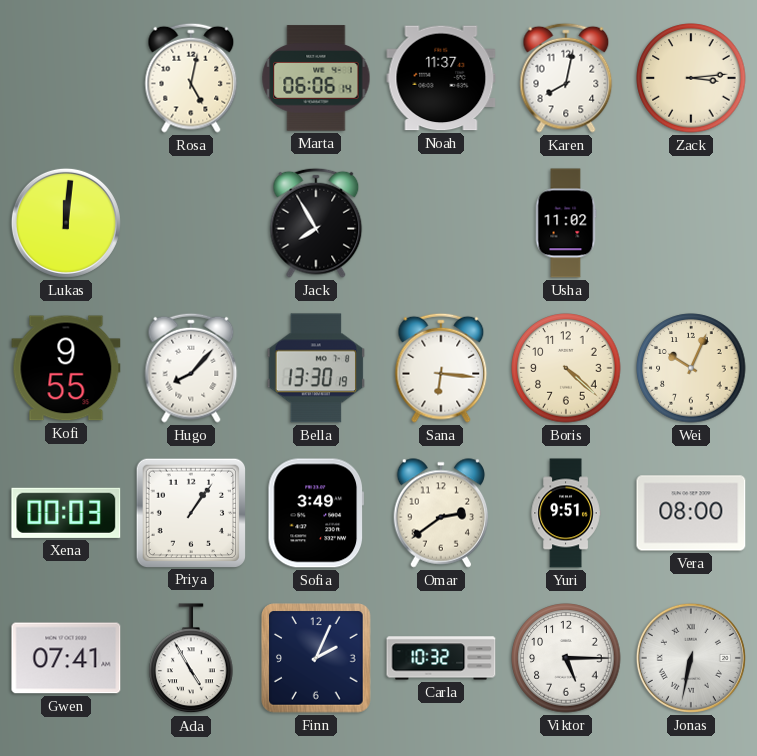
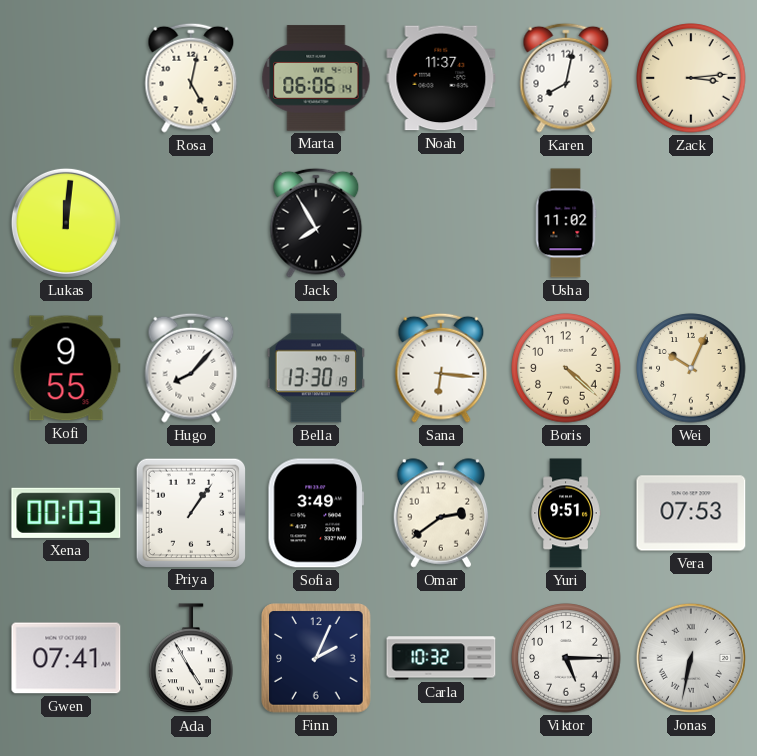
Vera: 08:00 -> 07:53 (691, 513)
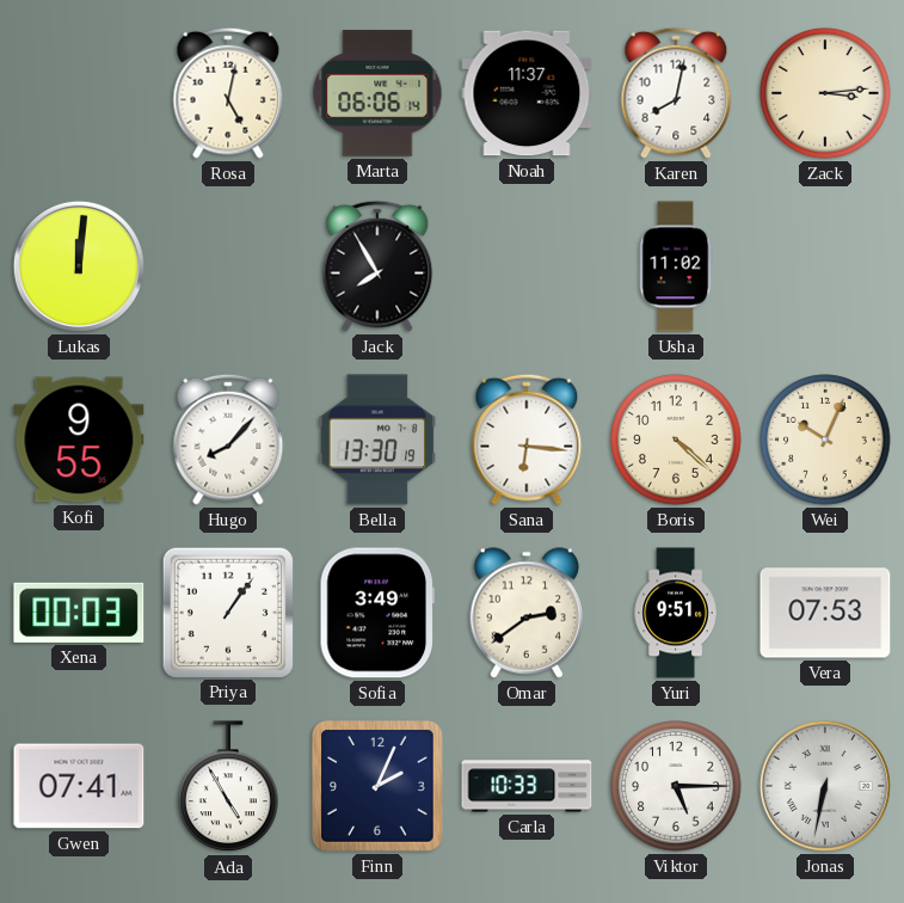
Carla: 10:32 -> 10:33 (527, 786)
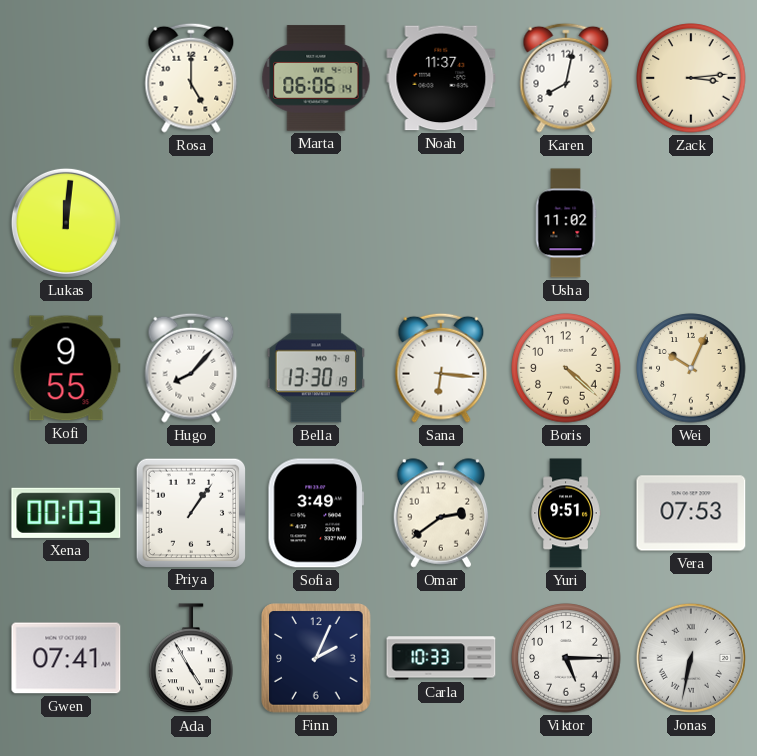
Rosa: 5:02 -> 5:00 (191, 78)
Jack: 7:55 -> none (377, 266)
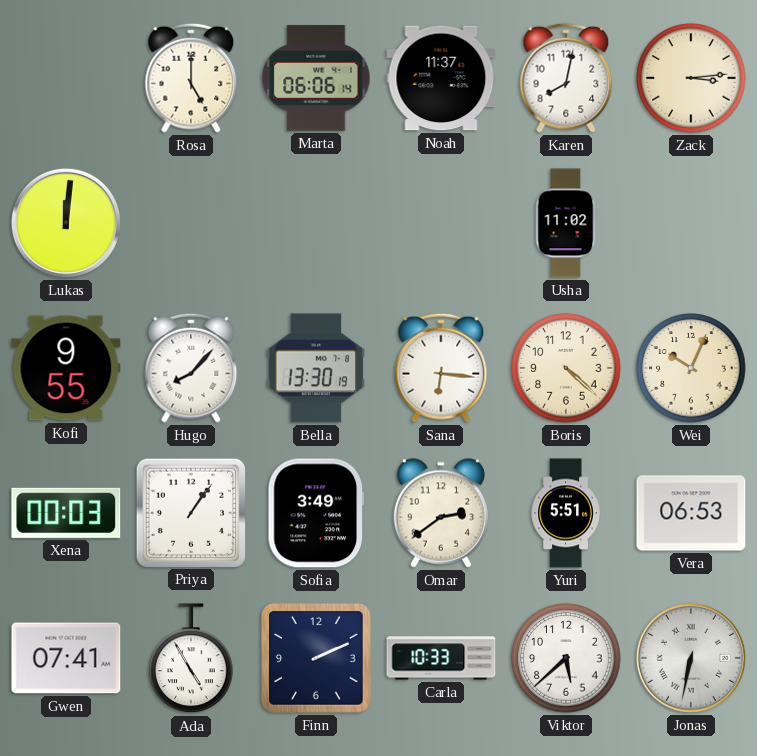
Yuri: 9:51 -> 5:51 (566, 513)
Vera: 07:53 -> 06:53 (691, 513)
Finn: 2:04 -> 2:11 (317, 659)
Viktor: 5:15 -> 5:38 (566, 658)
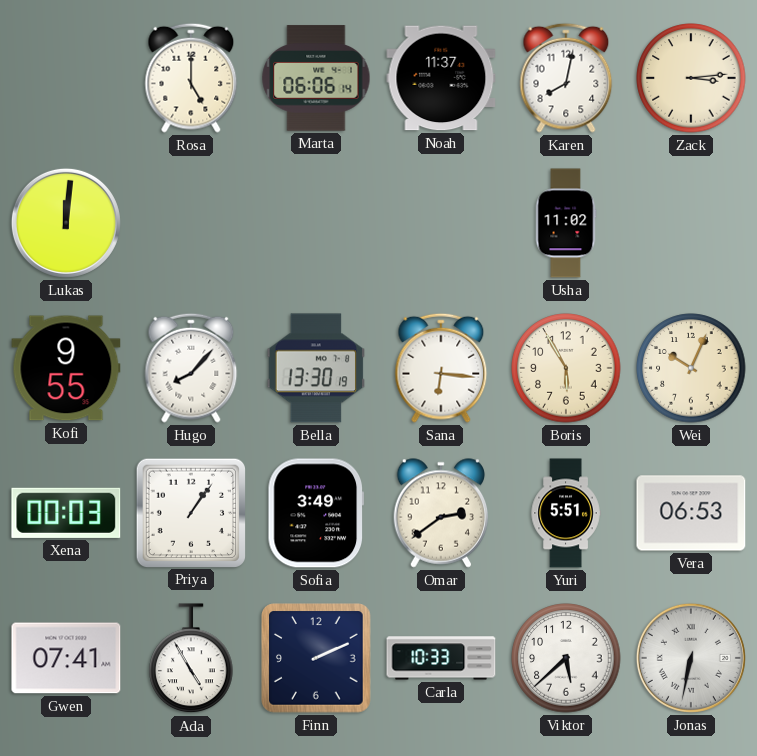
Boris: 4:22 -> 5:55 (566, 368)
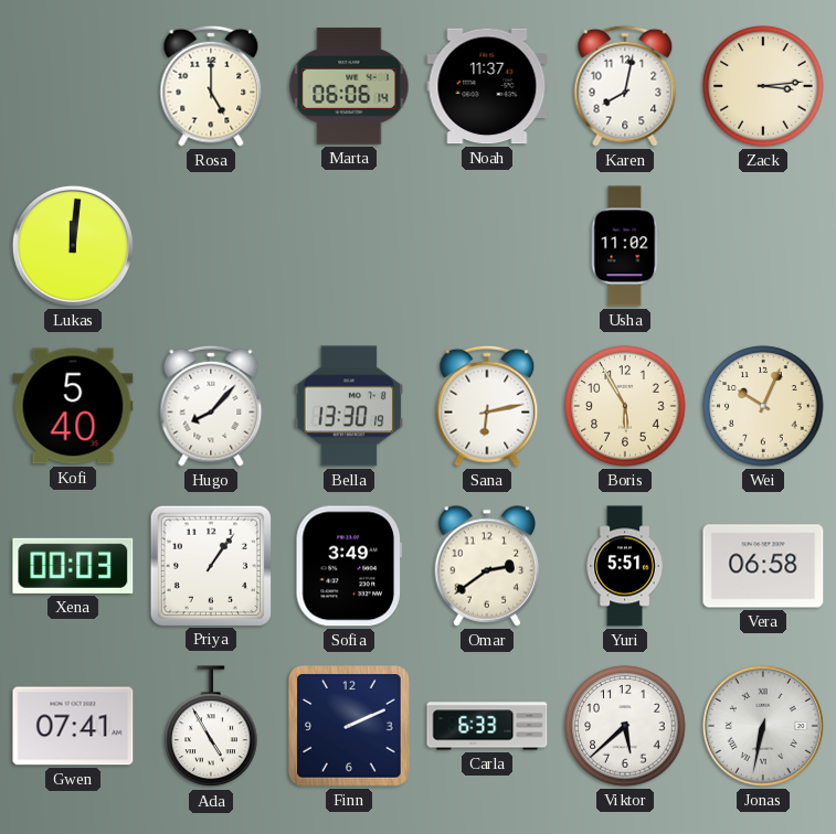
Kofi: 9:55 -> 5:40 (73, 406)
Sana: 6:16 -> 6:13 (487, 406)
Vera: 06:53 -> 06:58 (763, 566)
Carla: 10:33 -> 6:33 (487, 726)
